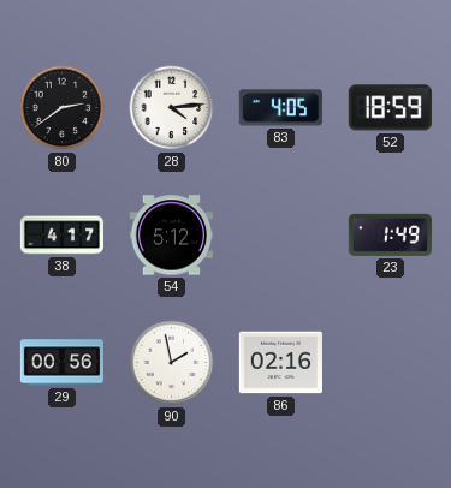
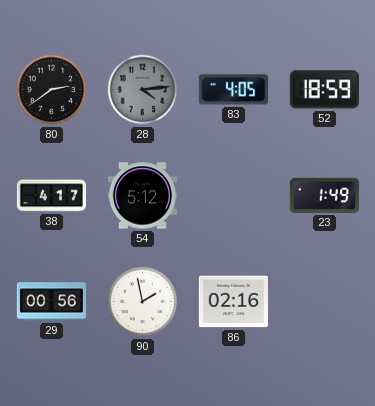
28 dial: white -> grey (143, 90)
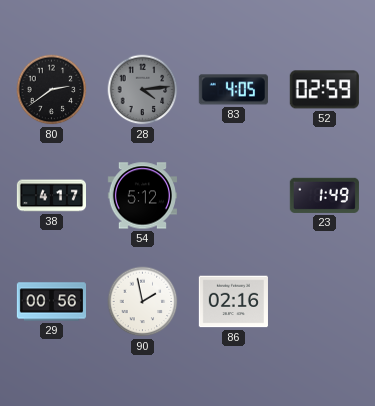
52: 18:59 -> 02:59 (324, 90)
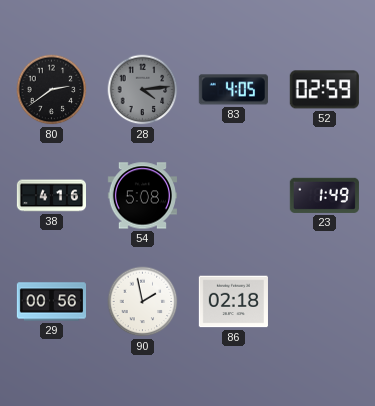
38: 4:17 -> 4:16 (51, 196)
54: 5:12 -> 5:08 (142, 196)
86: 02:16 -> 02:18 (233, 302)
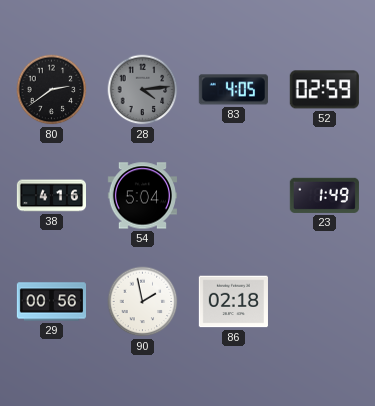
54: 5:08 -> 5:04 (142, 196)
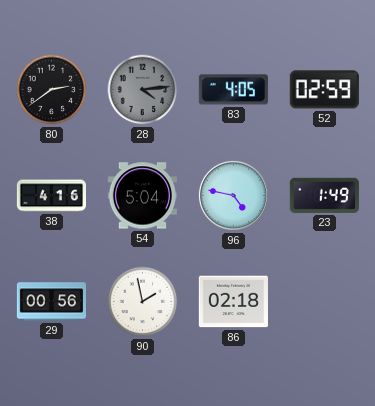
96: none -> 4:47 (233, 195)
